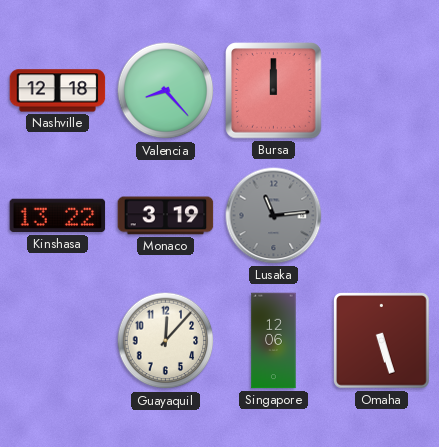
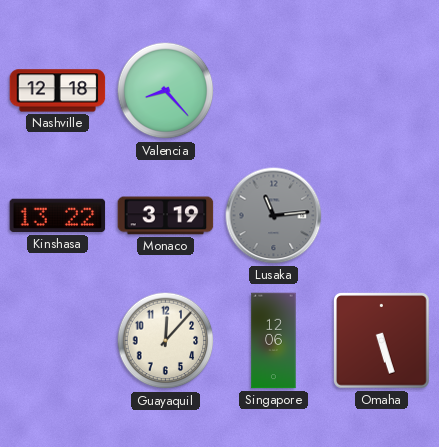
Bursa: 12:00 -> none (274, 91)
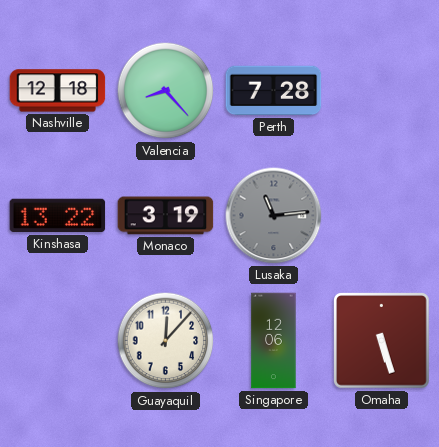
Perth: none -> 7:28 (274, 91)
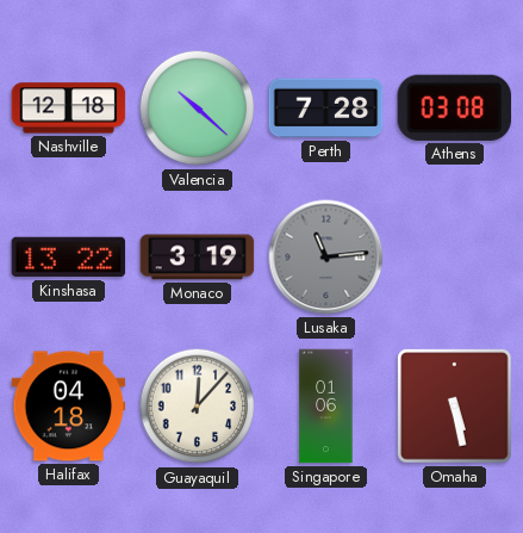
Valencia: 8:23 -> 10:22 (198, 109)
Athens: none -> 03:08 (455, 107)
Halifax: none -> 04:18 (69, 407)
Singapore: 12:06 -> 01:06 (326, 407)
Omaha: 5:27 -> 5:28 (455, 407)
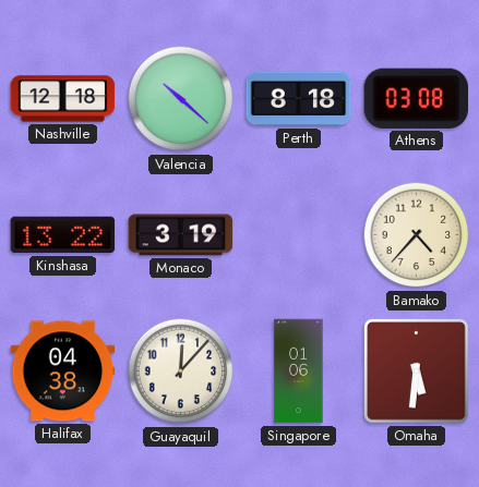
Perth: 7:28 -> 8:18 (299, 99)
Lusaka: 11:14 -> none (326, 258)
Bamako: none -> 4:37 (417, 235)
Halifax: 04:18 -> 04:38 (63, 372)
Omaha: 5:28 -> 5:31 (417, 372)
